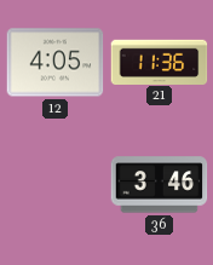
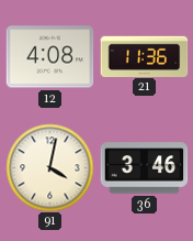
12: 4:05 -> 4:08 (49, 57)
91: none -> 4:02 (49, 167)
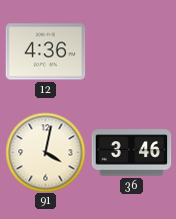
12: 4:08 -> 4:36 (45, 52)
21: 11:36 -> none (144, 56)
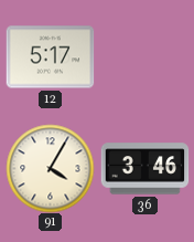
12: 4:36 -> 5:17 (50, 57)
91: 4:02 -> 4:05 (50, 168)
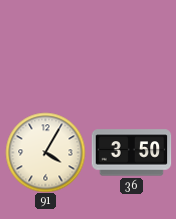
12: 5:17 -> none (50, 57)
36: 3:46 -> 3:50 (131, 153)
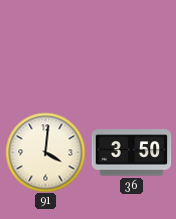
91: 4:05 -> 4:01 (45, 152)
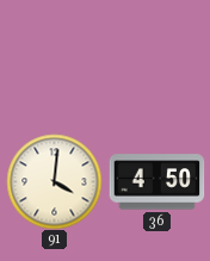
36: 3:50 -> 4:50 (156, 182)
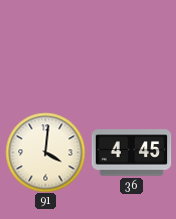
36: 4:50 -> 4:45 (131, 153)
